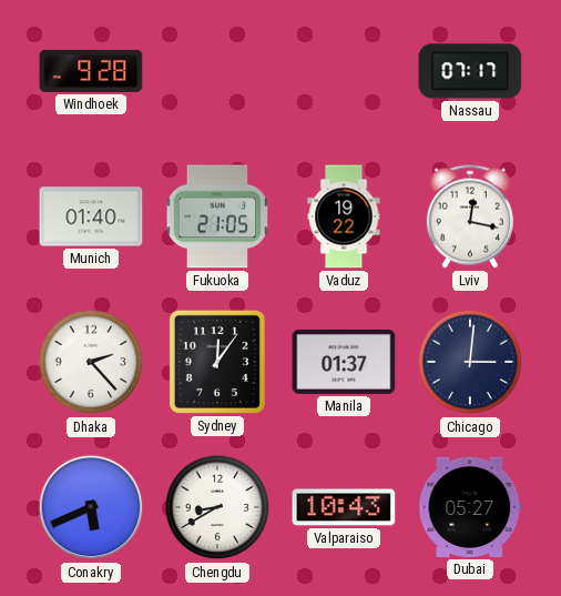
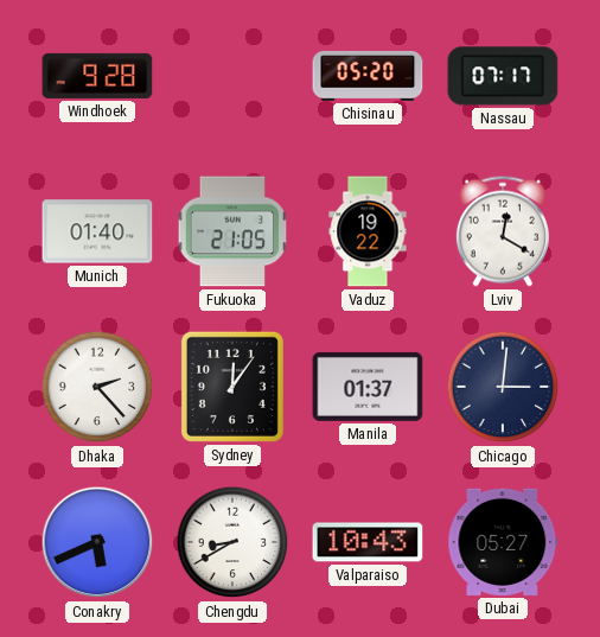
Chisinau: none -> 05:20 (368, 76)
Lviv: 12:17 -> 12:20 (503, 231)
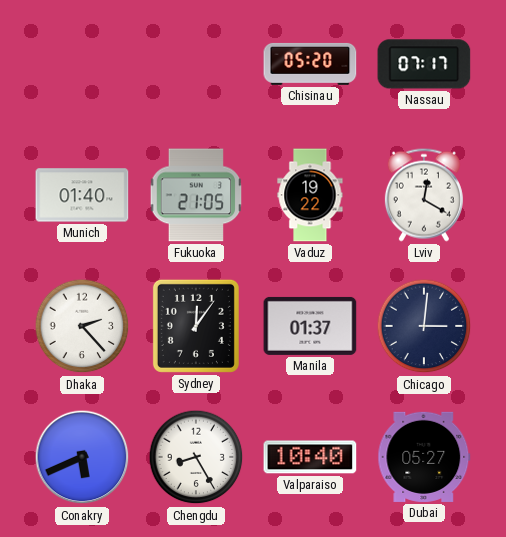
Windhoek: 9:28 -> none (97, 76)
Chengdu: 8:40 -> 8:25 (196, 457)
Valparaiso: 10:43 -> 10:40 (310, 457)
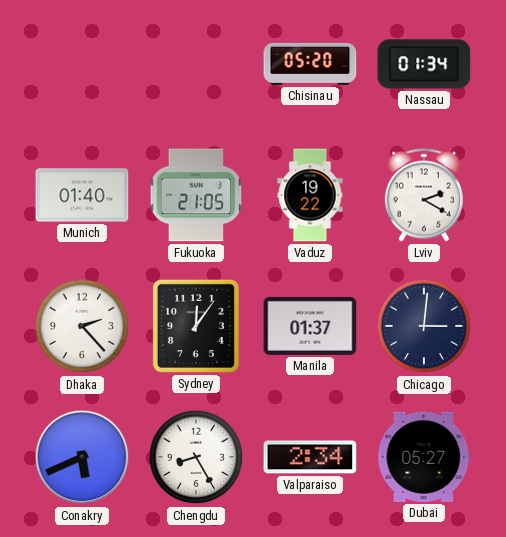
Nassau: 07:17 -> 01:34 (424, 64)
Lviv: 12:20 -> 2:20 (424, 195)
Valparaiso: 10:40 -> 2:34 (310, 457)
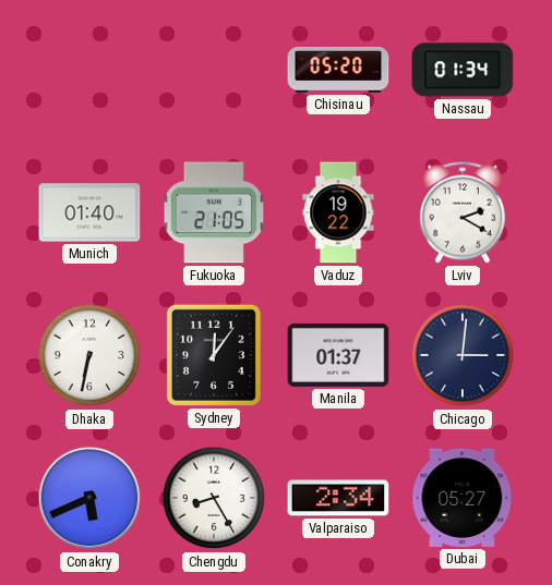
Dhaka: 2:23 -> 6:32 (89, 355)
